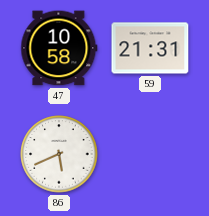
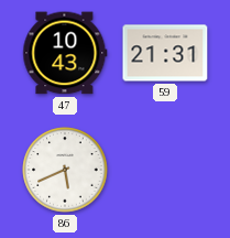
47: 10:58 -> 10:43 (65, 53)
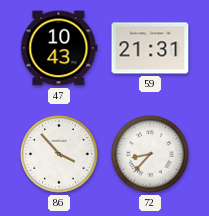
86: 5:41 -> 3:53 (59, 154)
72: none -> 8:37 (150, 154)
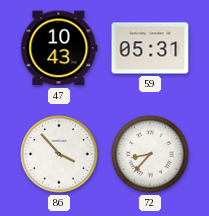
59: 21:31 -> 05:31 (150, 48)
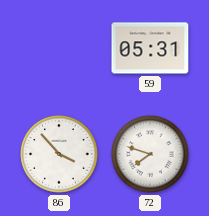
47: 10:43 -> none (59, 48)
72: 8:37 -> 7:48 (150, 154)
